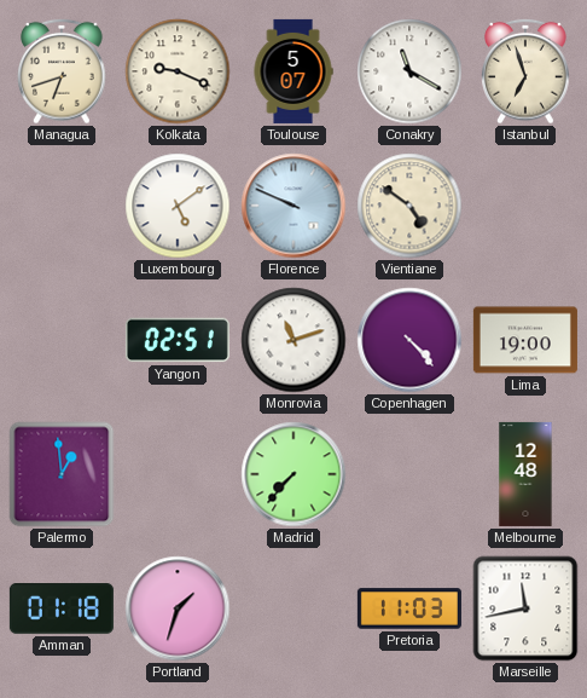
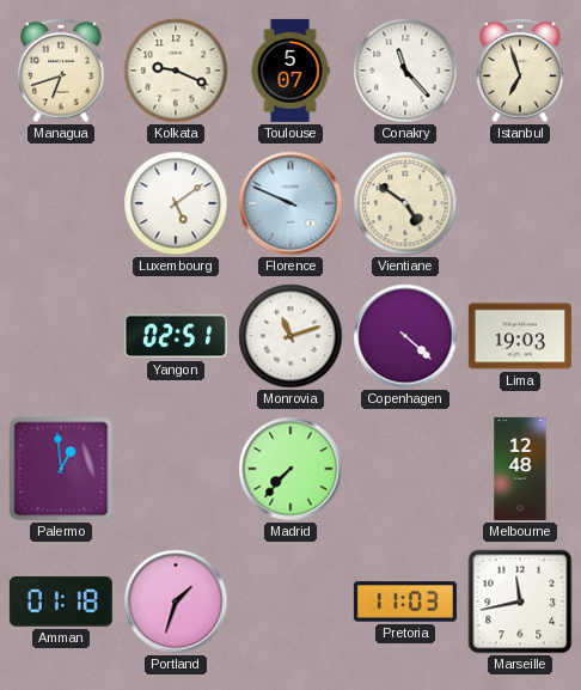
Conakry: 11:20 -> 11:23 (405, 71)
Copenhagen: 4:23 -> 4:22 (405, 336)
Lima: 19:00 -> 19:03 (520, 336)
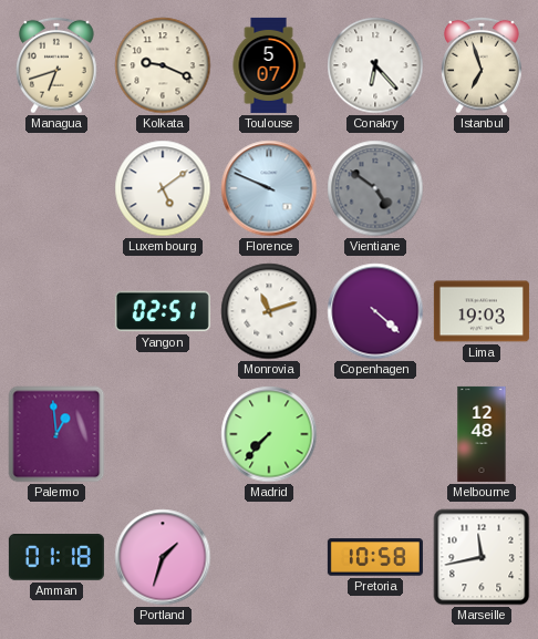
Conakry: 11:23 -> 6:23 (375, 65)
Vientiane dial: cream -> grey (375, 188)
Pretoria: 11:03 -> 10:58 (375, 557)
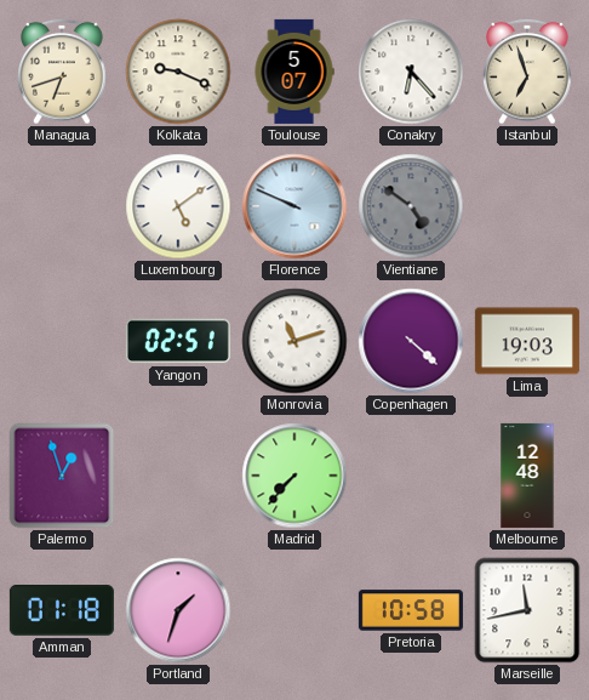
Palermo: 12:59 -> 12:57 (62, 476)
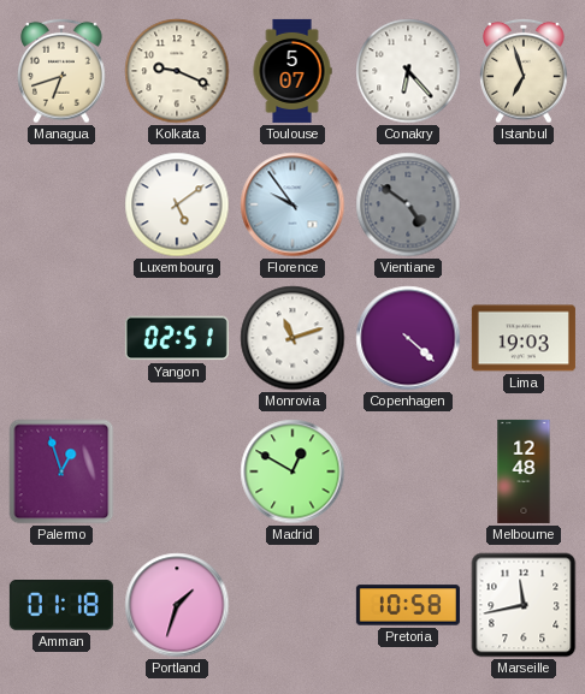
Florence: 9:49 -> 9:54 (292, 204)
Madrid: 7:37 -> 12:50 (292, 471)
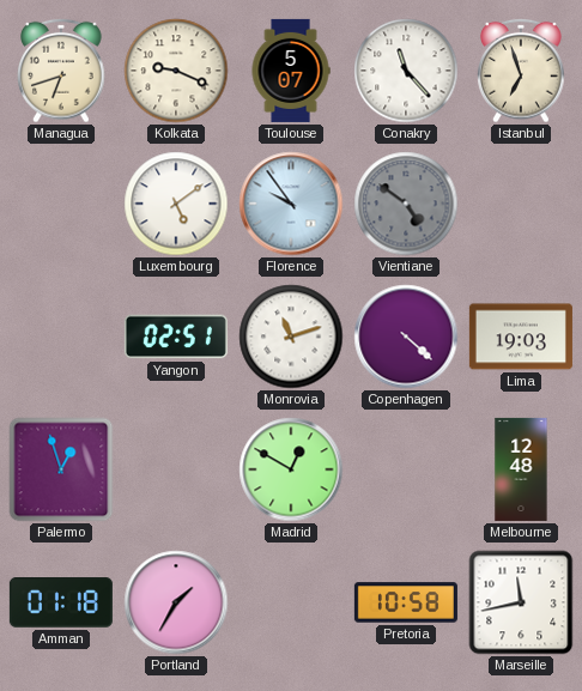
Conakry: 6:23 -> 11:23 (406, 71)
Portland: 1:33 -> 1:35 (176, 602)
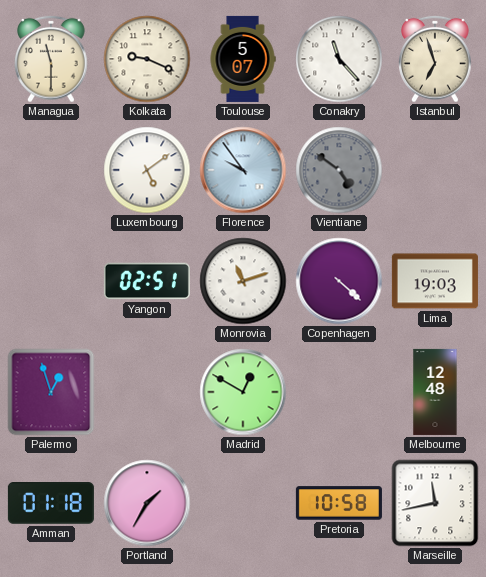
Managua: 6:42 -> 11:30 (51, 59)
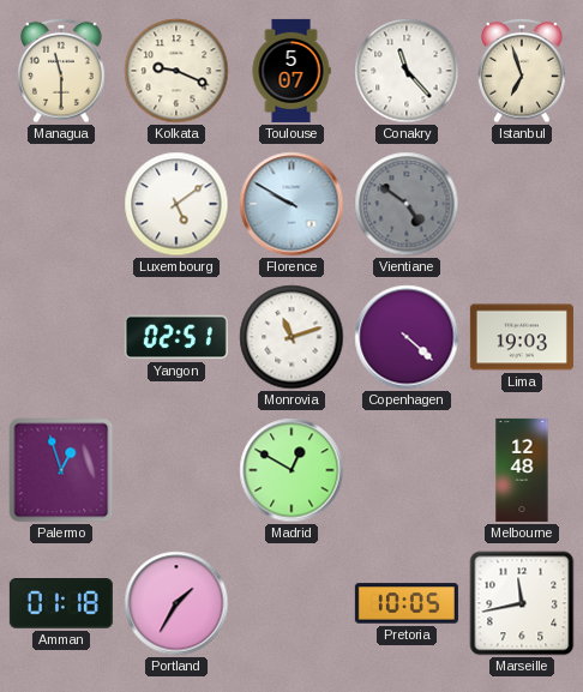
Florence: 9:54 -> 9:50 (291, 204)
Pretoria: 10:58 -> 10:05 (407, 603)
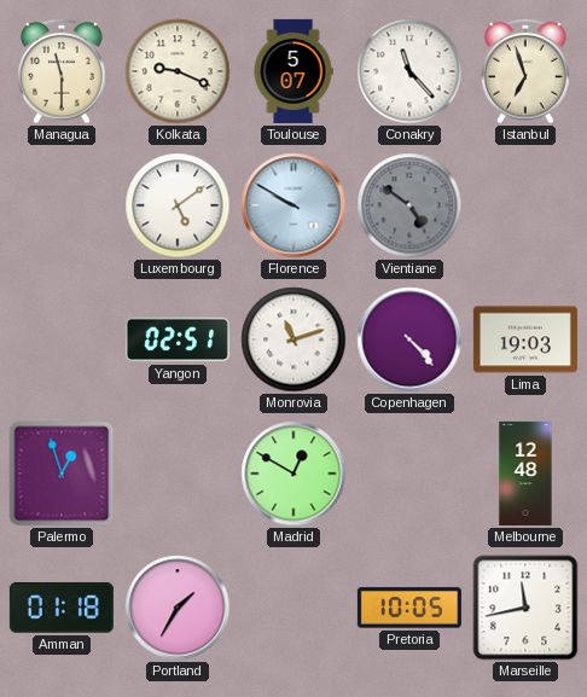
Copenhagen: 4:22 -> 4:23 (409, 339)
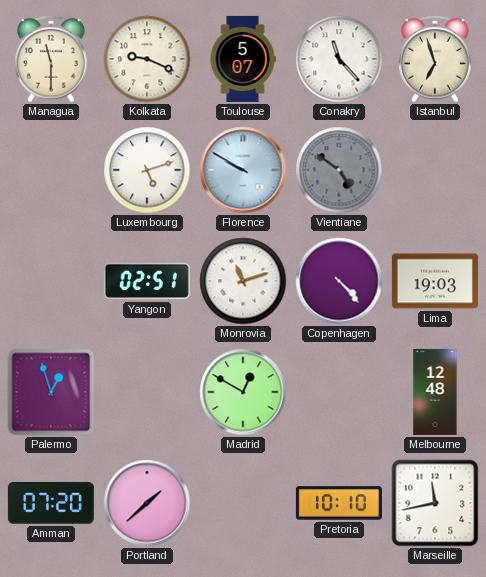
Luxembourg: 5:09 -> 5:12 (147, 170)
Amman: 01:18 -> 07:20 (51, 504)
Portland: 1:35 -> 1:38 (147, 503)
Pretoria: 10:05 -> 10:10 (339, 503)
